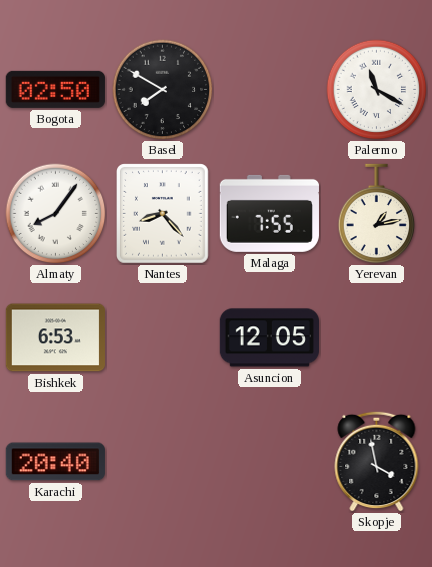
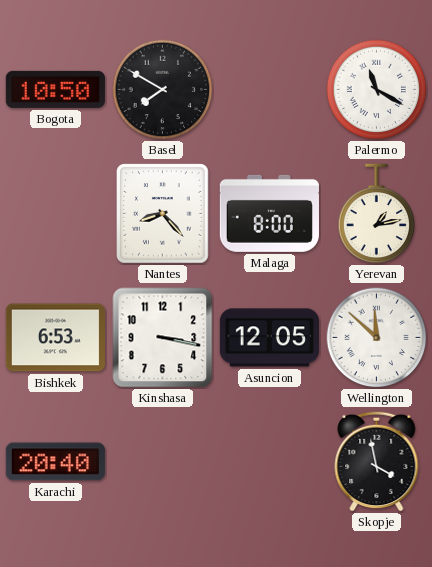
Bogota: 02:50 -> 10:50 (55, 89)
Almaty: 8:06 -> none (56, 214)
Malaga: 7:55 -> 8:00 (269, 213)
Kinshasa: none -> 3:17 (163, 338)
Wellington: none -> 11:52 (377, 338)
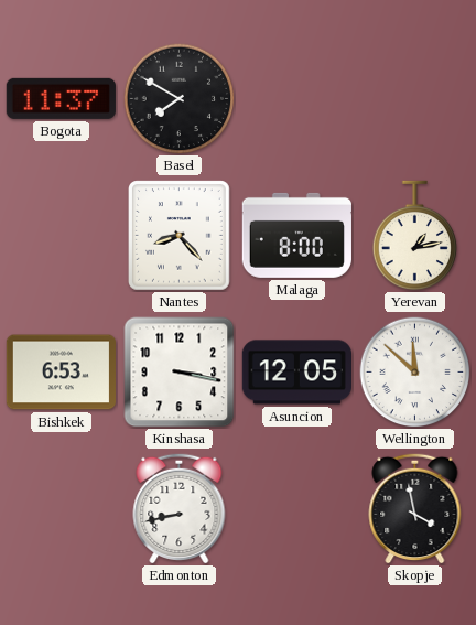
Bogota: 10:50 -> 11:37 (61, 98)
Palermo: 11:20 -> none (377, 90)
Karachi: 20:40 -> none (55, 462)
Edmonton: none -> 8:43 (180, 508)
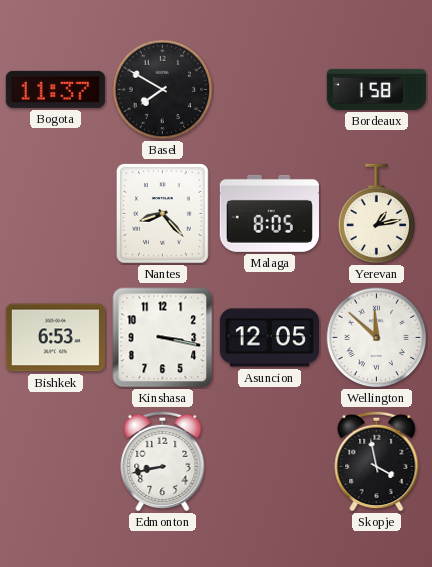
Bordeaux: none -> 1:58 (376, 89)
Malaga: 8:00 -> 8:05 (269, 213)
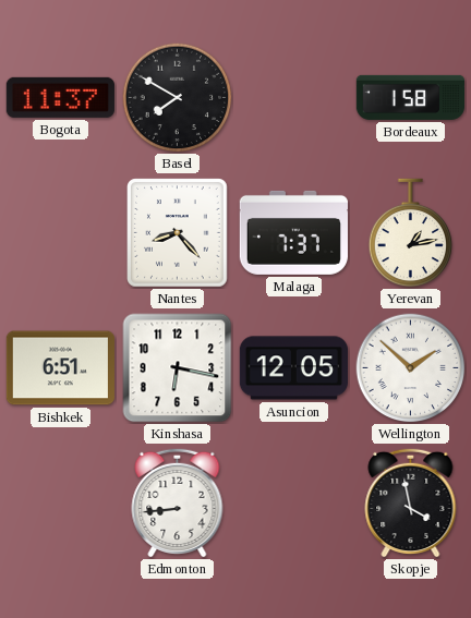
Malaga: 8:05 -> 7:37 (293, 232)
Bishkek: 6:53 -> 6:51 (60, 368)
Kinshasa: 3:17 -> 6:17 (178, 368)
Wellington: 11:52 -> 1:52 (411, 368)
Edmonton: 8:43 -> 8:44 (178, 502)
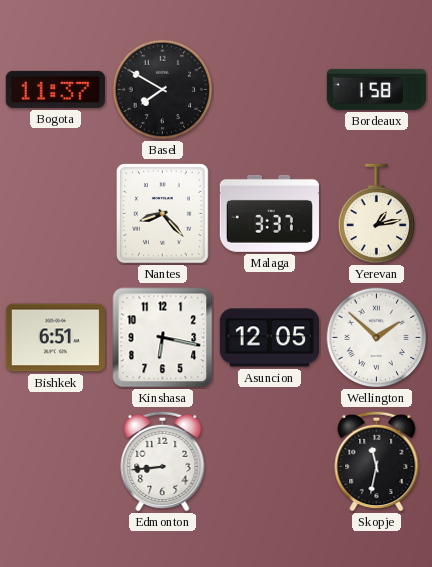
Malaga: 7:37 -> 3:37 (269, 213)
Skopje: 3:58 -> 11:32 (377, 461)
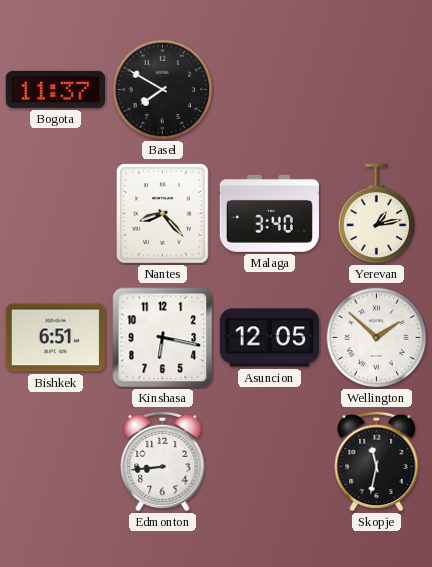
Bordeaux: 1:58 -> none (376, 89)
Malaga: 3:37 -> 3:40 (269, 213)
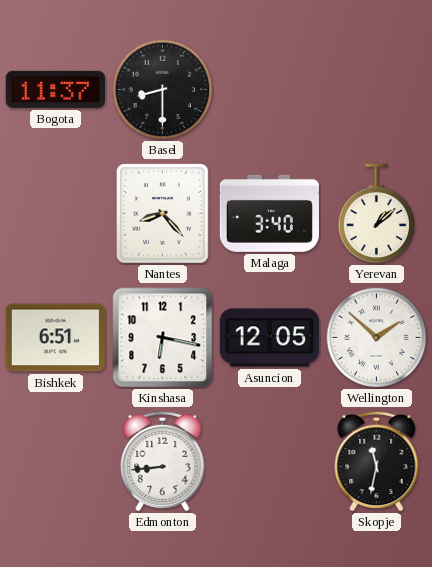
Basel: 7:50 -> 8:30 (163, 90)
Yerevan: 1:13 -> 1:08 (377, 214)
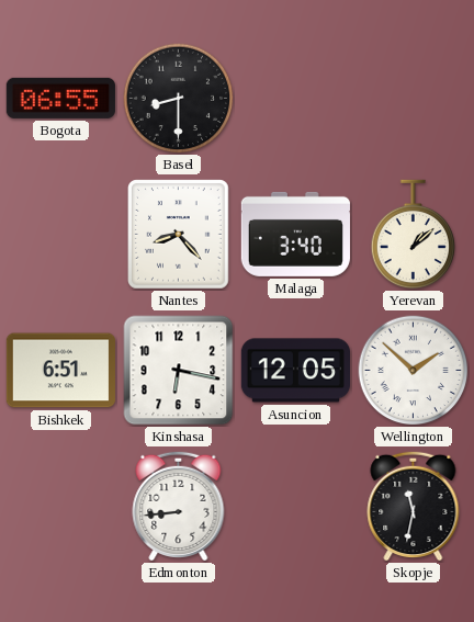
Bogota: 11:37 -> 06:55 (60, 98)
